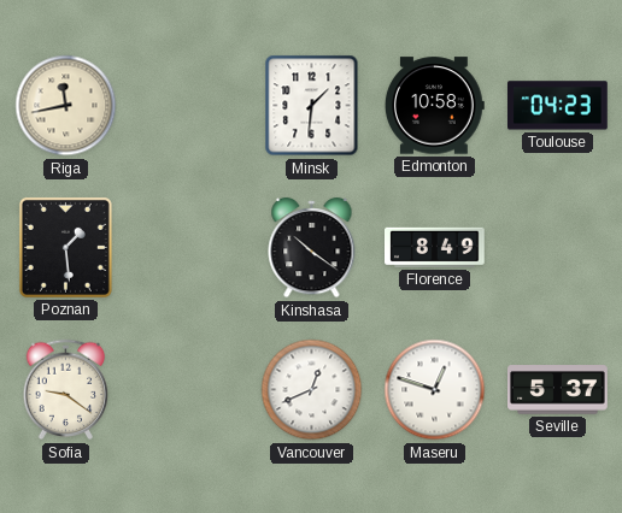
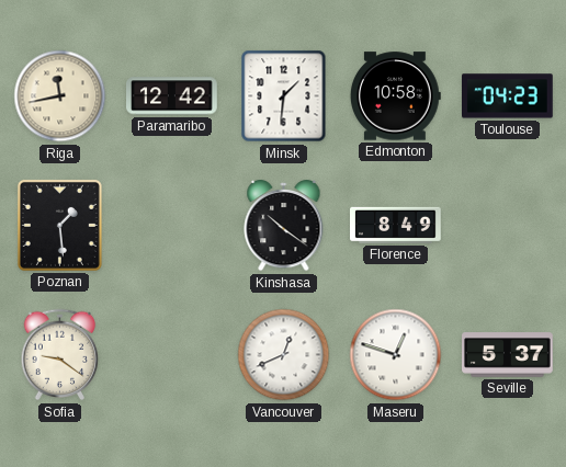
Paramaribo: none -> 12:42 (172, 96)
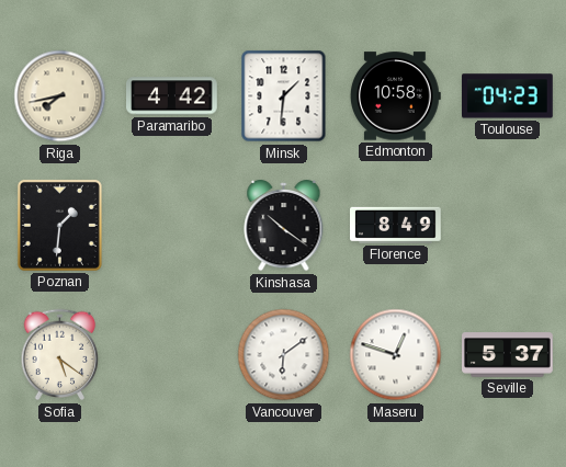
Riga: 11:43 -> 7:43 (60, 96)
Paramaribo: 12:42 -> 4:42 (172, 96)
Poznan: 1:29 -> 1:31 (59, 225)
Sofia: 9:21 -> 5:21 (60, 355)
Vancouver: 12:41 -> 6:09 (284, 355)
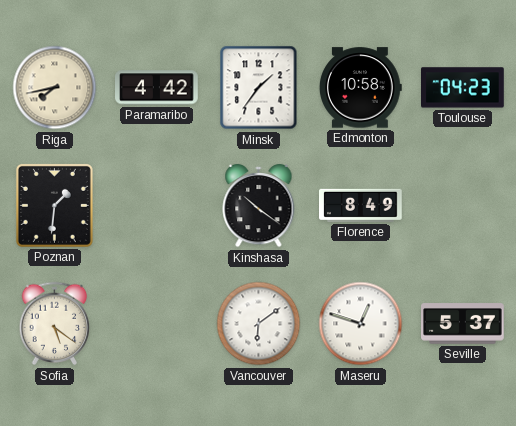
Minsk: 1:31 -> 1:36 (259, 88)
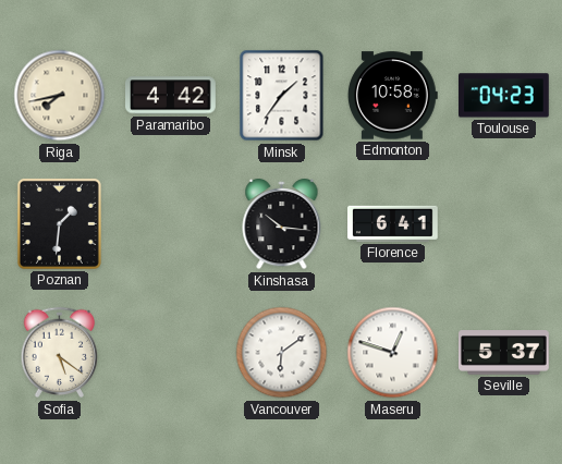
Kinshasa: 10:21 -> 10:16 (282, 224)
Florence: 8:49 -> 6:41 (393, 223)
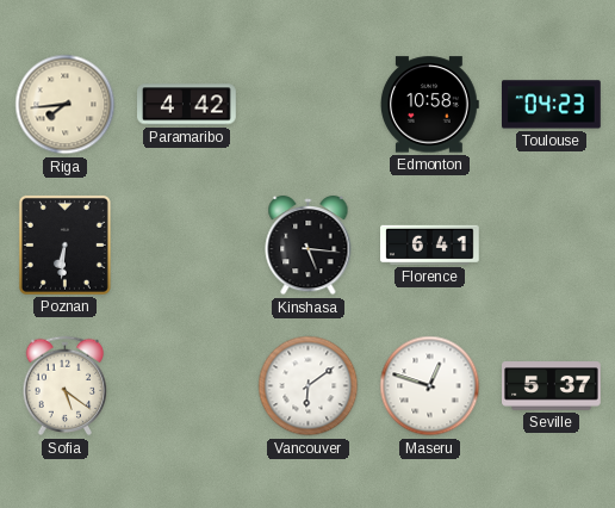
Riga: 7:43 -> 7:44 (66, 105)
Minsk: 1:36 -> none (282, 96)
Poznan: 1:31 -> 6:31 (64, 244)
Kinshasa: 10:16 -> 5:16 (309, 246)
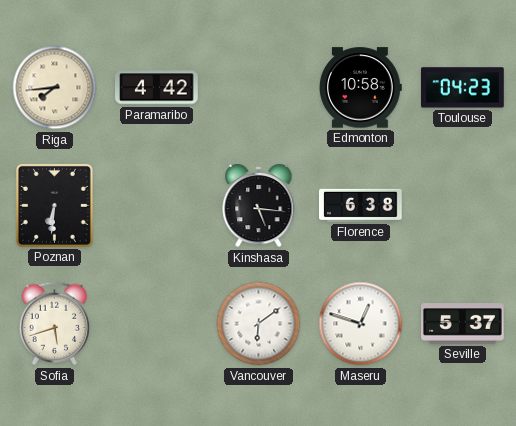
Florence: 6:41 -> 6:38 (361, 205)
Sofia: 5:21 -> 5:42 (55, 324)
